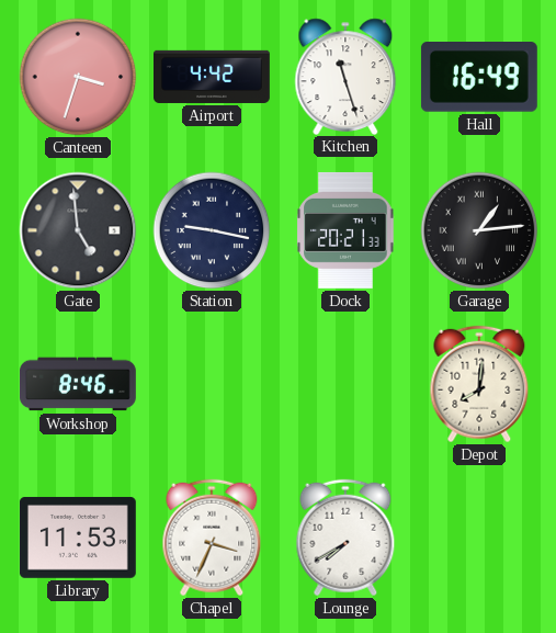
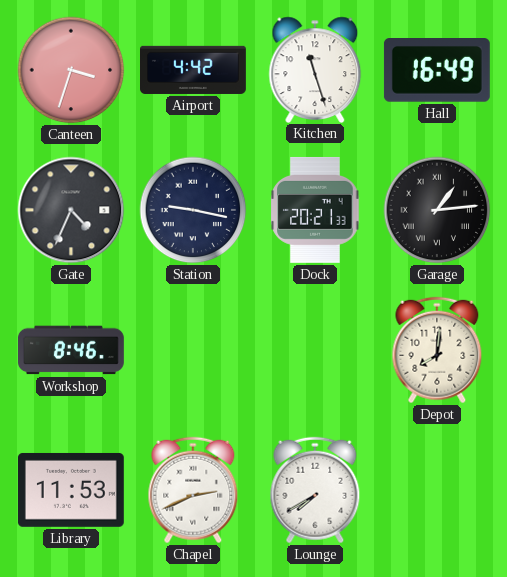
Gate: 4:59 -> 4:34 (71, 210)
Chapel: 3:34 -> 2:41 (193, 490)
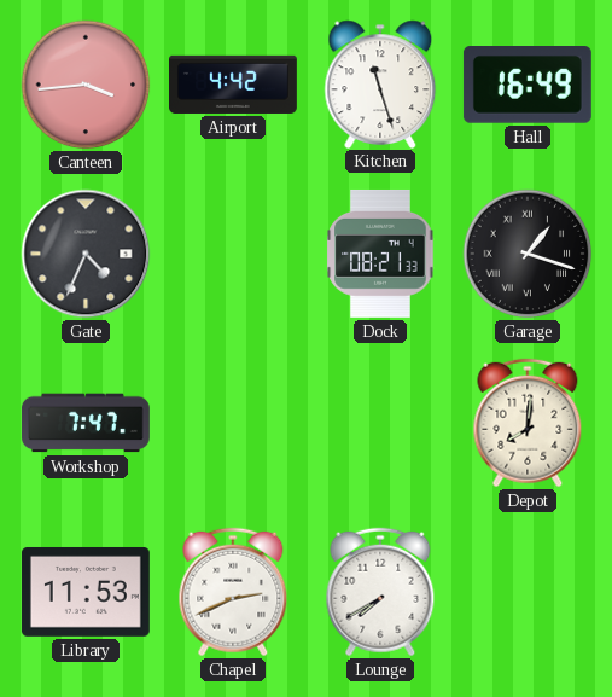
Canteen: 3:33 -> 3:44 (86, 85)
Station: 9:17 -> none (193, 210)
Dock: 20:21 -> 08:21 (380, 254)
Garage: 1:14 -> 1:18 (528, 254)
Workshop: 8:46 -> 7:47 (86, 423)
